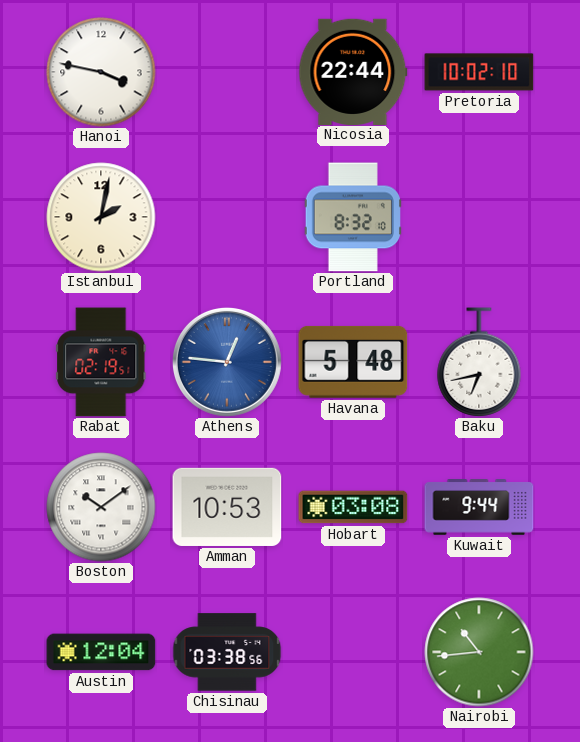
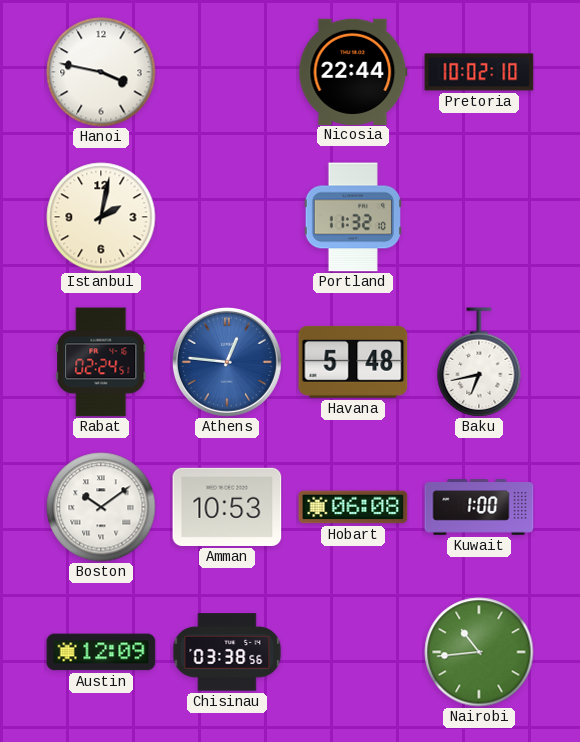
Portland: 8:32 -> 11:32 (353, 217)
Rabat: 02:19 -> 02:24 (101, 362)
Hobart: 03:08 -> 06:08 (353, 507)
Kuwait: 9:44 -> 1:00 (479, 507)
Austin: 12:04 -> 12:09 (101, 652)
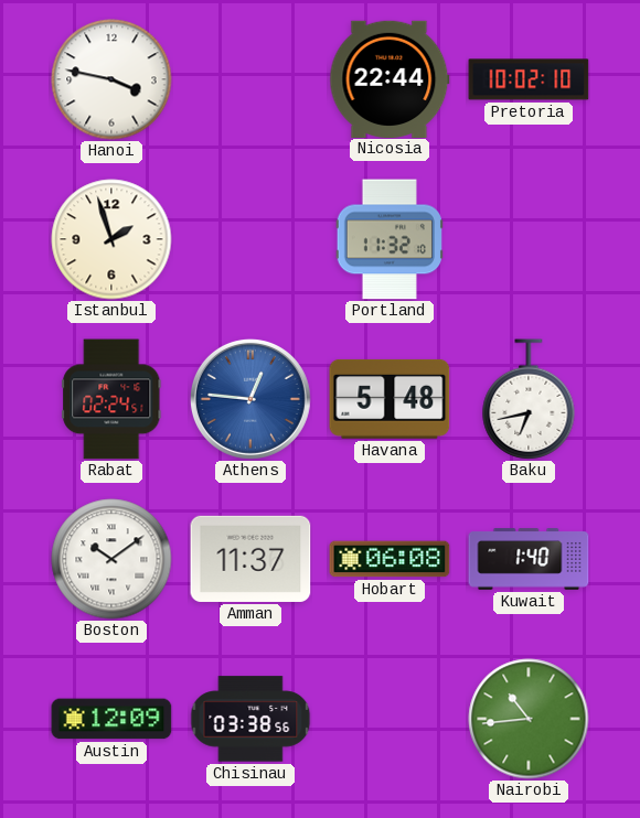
Istanbul: 2:02 -> 1:57 (111, 239)
Amman: 10:53 -> 11:37 (250, 559)
Kuwait: 1:00 -> 1:40 (529, 559)
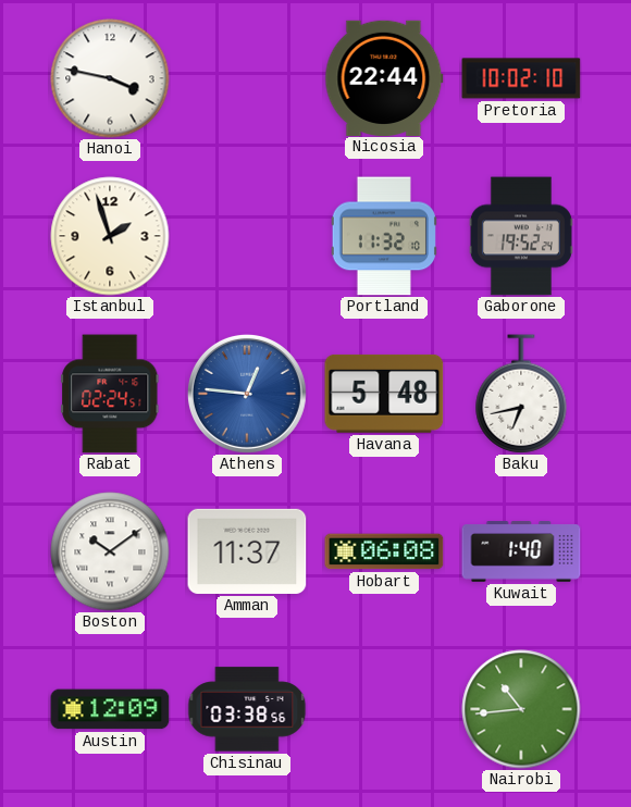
Gaborone: none -> 19:52 (521, 236)
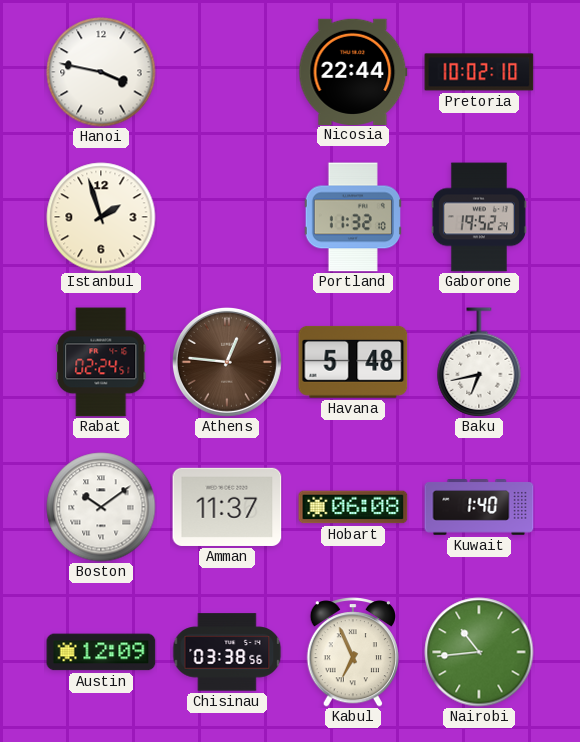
Athens dial: blue -> brown (227, 362)
Kabul: none -> 6:56 (352, 652)
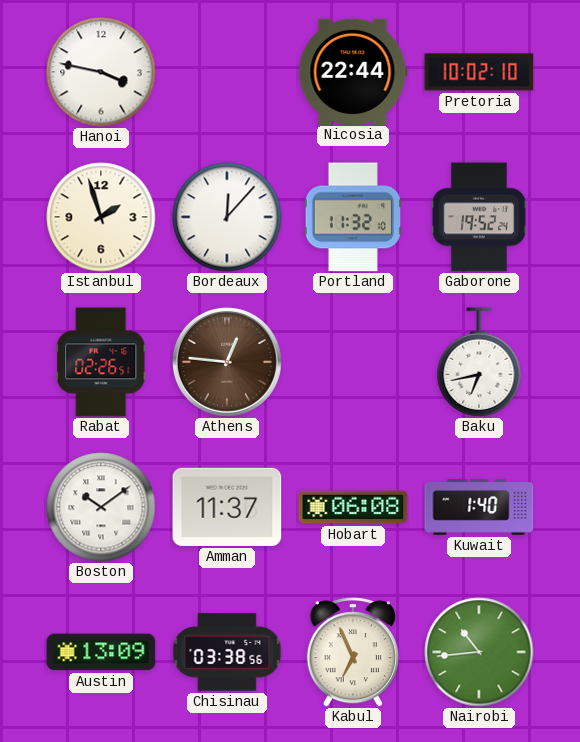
Bordeaux: none -> 12:07 (227, 217)
Rabat: 02:24 -> 02:26 (101, 362)
Havana: 5:48 -> none (353, 362)
Austin: 12:09 -> 13:09 (101, 652)
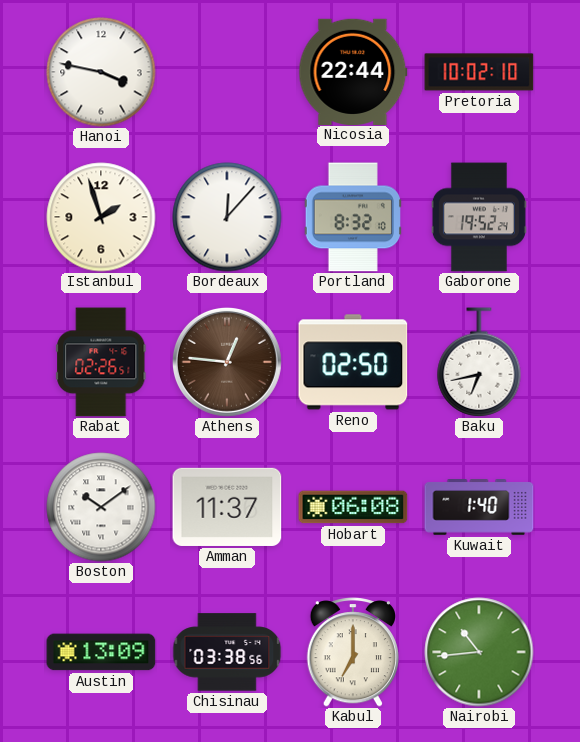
Portland: 11:32 -> 8:32 (353, 217)
Reno: none -> 02:50 (353, 362)
Kabul: 6:56 -> 7:00 (352, 652)
